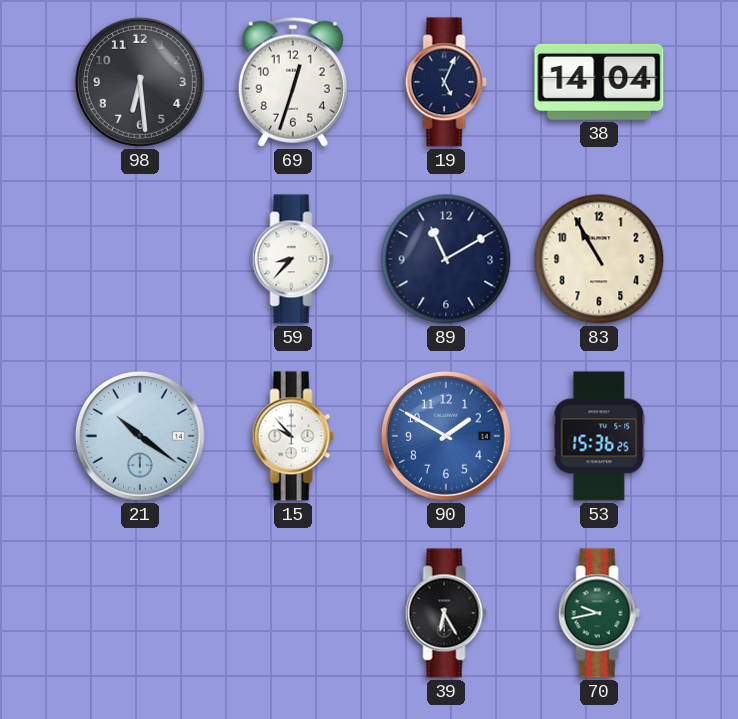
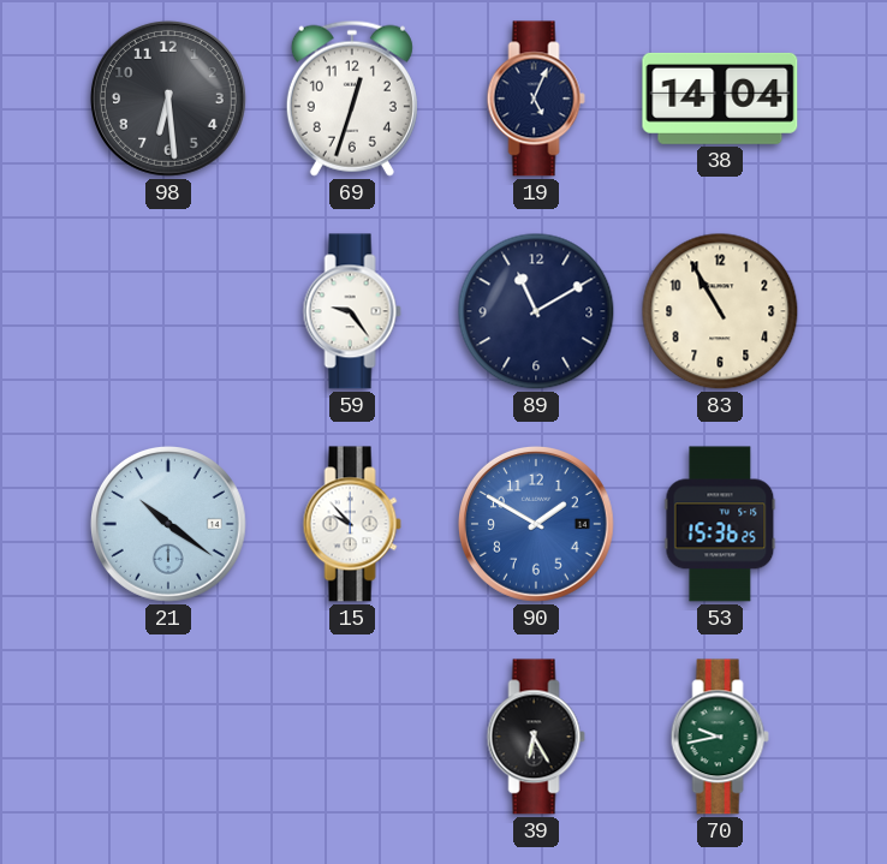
59: 8:37 -> 9:24 (352, 311)
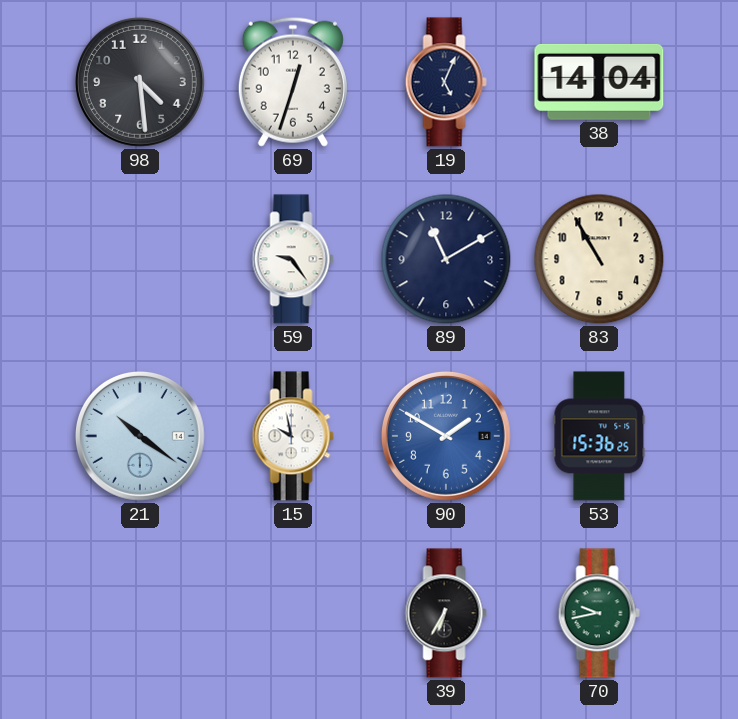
98: 6:29 -> 4:29 (140, 82)
15: 9:53 -> 9:58 (293, 436)
39: 6:25 -> 6:35 (446, 613)
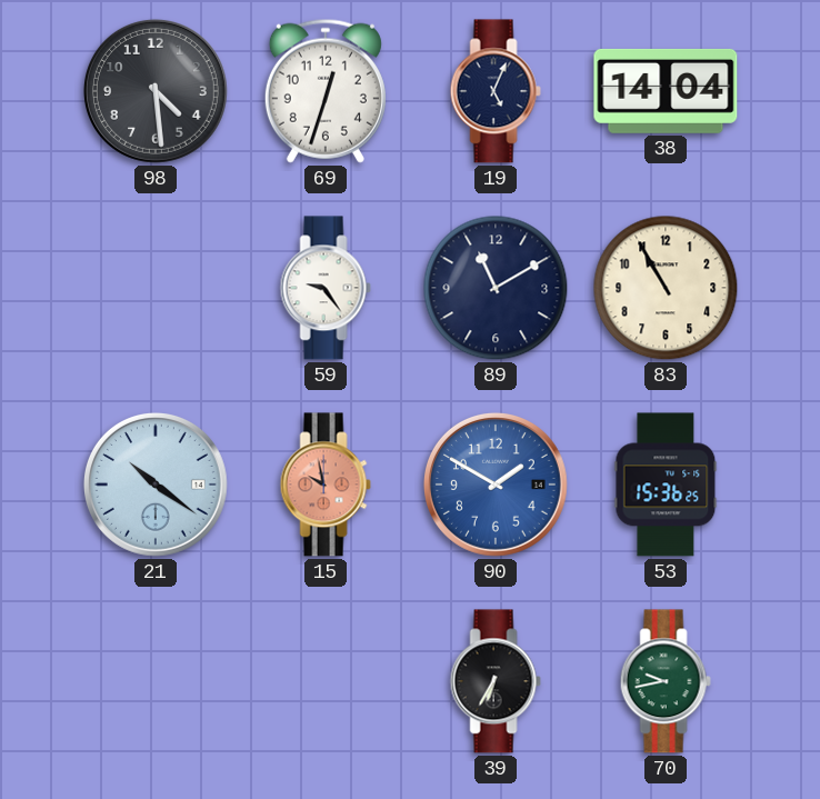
15 dial: white -> salmon (326, 485)
